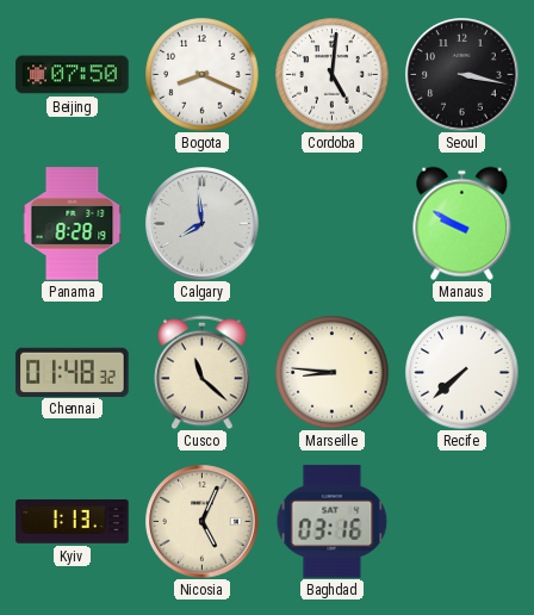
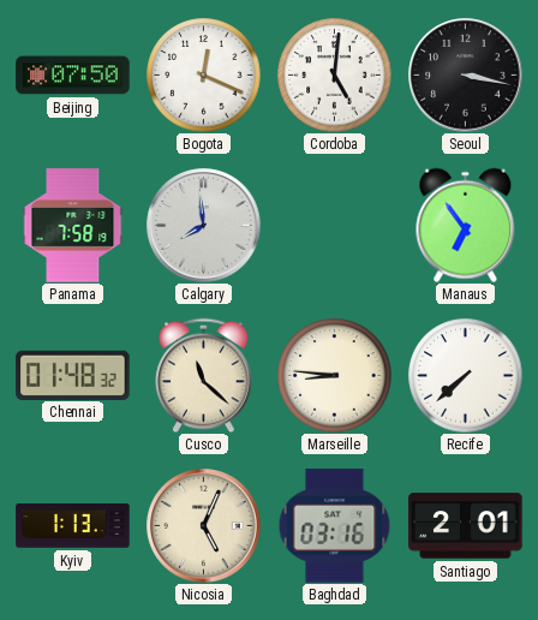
Bogota: 8:19 -> 12:19 (203, 74)
Panama: 8:28 -> 7:58 (73, 226)
Manaus: 9:50 -> 6:54 (466, 225)
Santiago: none -> 2:01 (466, 526)
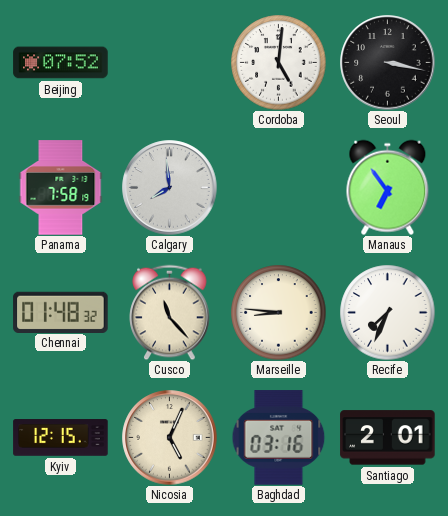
Beijing: 07:50 -> 07:52 (61, 63)
Bogota: 12:19 -> none (203, 74)
Cusco: 11:22 -> 11:23 (170, 312)
Recife: 7:38 -> 7:34 (387, 312)
Kyiv: 1:13 -> 12:15 (61, 438)
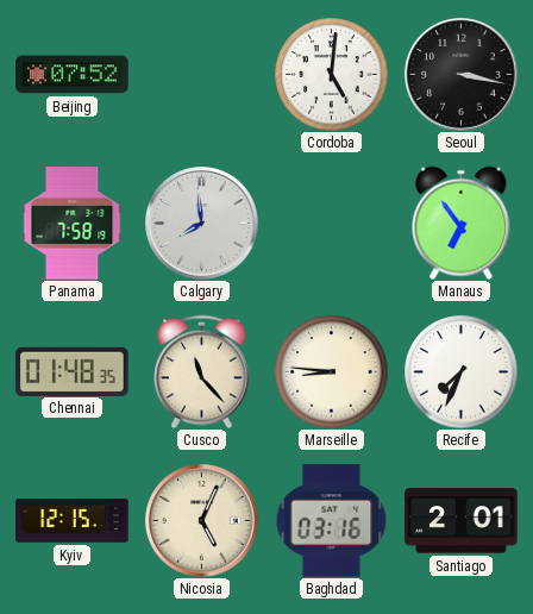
Chennai: 01:48:32 -> 01:48:35 (73, 371)
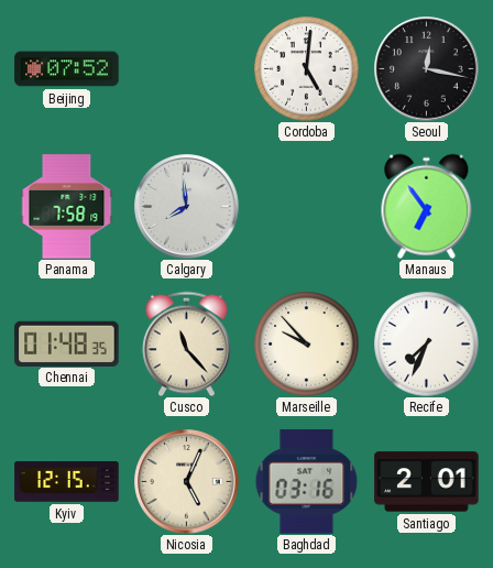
Seoul: 3:17 -> 12:17 (427, 69)
Marseille: 8:46 -> 9:53 (306, 343)
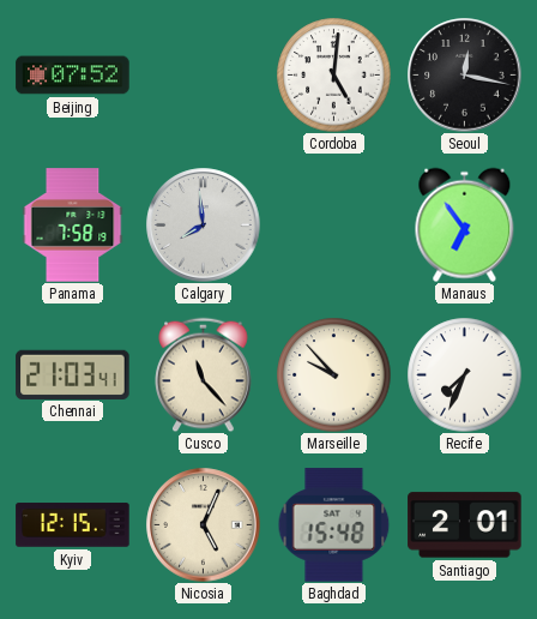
Chennai: 01:48 -> 21:03 (73, 374)
Baghdad: 03:16 -> 15:48 (334, 525)
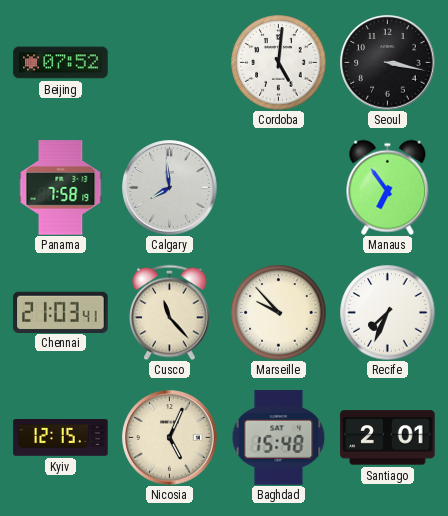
Seoul: 12:17 -> 3:17 (388, 63)
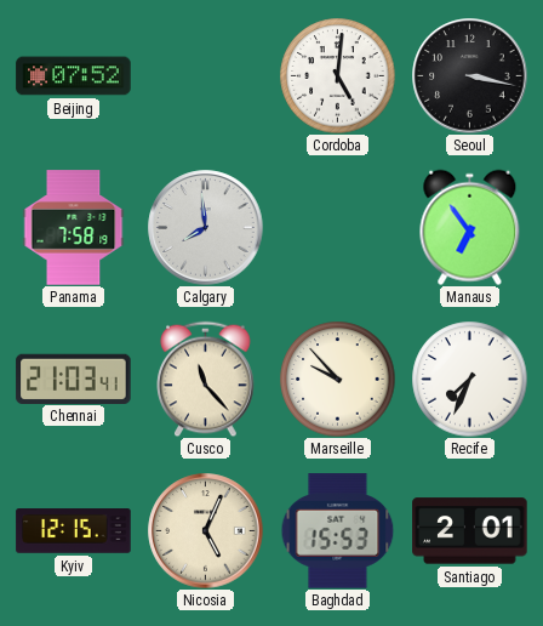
Baghdad: 15:48 -> 15:53 (338, 531)
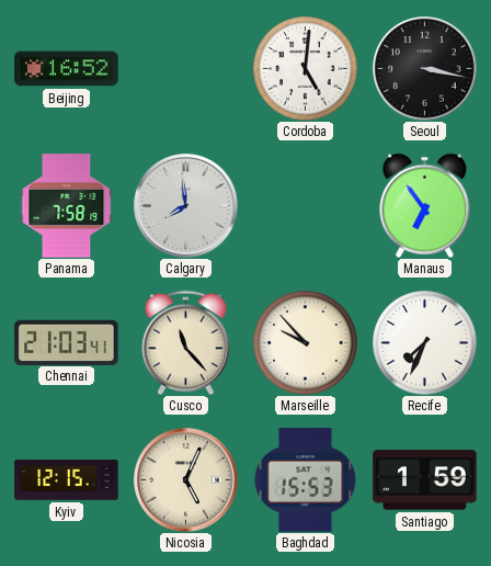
Beijing: 07:52 -> 16:52 (67, 69)
Santiago: 2:01 -> 1:59 (425, 480)
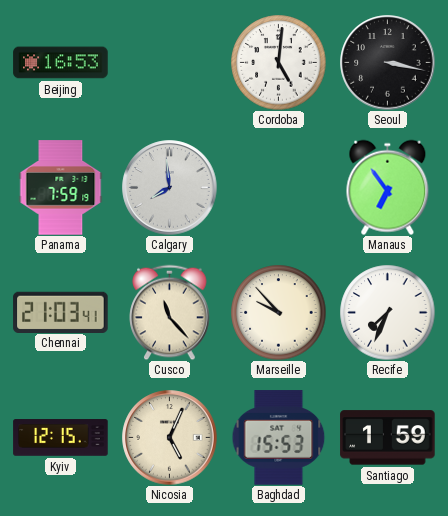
Beijing: 16:52 -> 16:53 (61, 63)
Panama: 7:58 -> 7:59 (61, 188)
